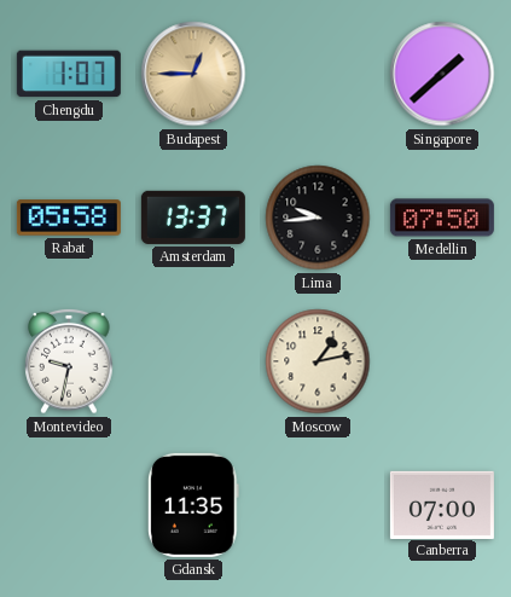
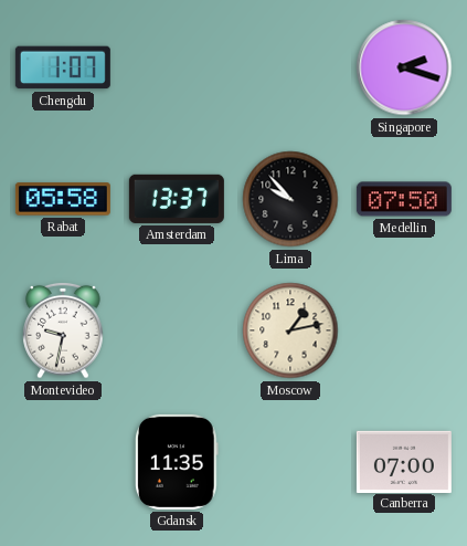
Budapest: 12:45 -> none (193, 74)
Singapore: 1:38 -> 2:18 (404, 67)
Lima: 9:44 -> 9:53 (290, 199)
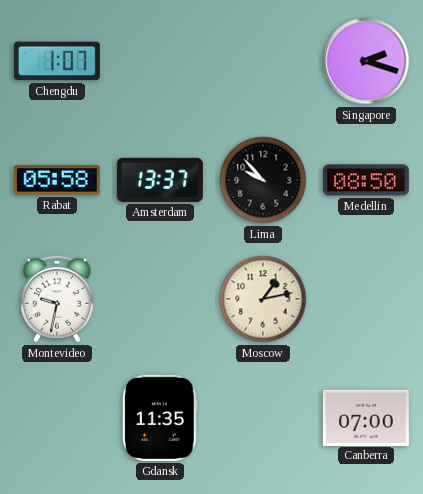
Medellin: 07:50 -> 08:50 (366, 180)
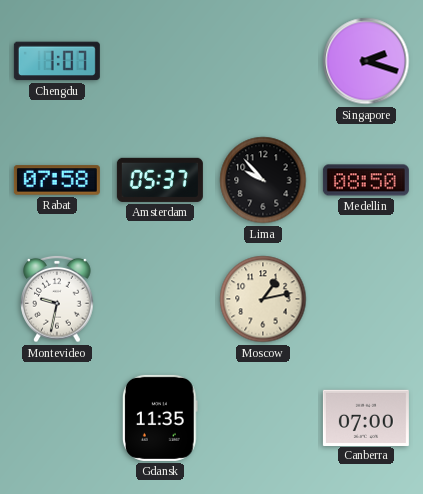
Rabat: 05:58 -> 07:58 (57, 180)
Amsterdam: 13:37 -> 05:37 (160, 180)
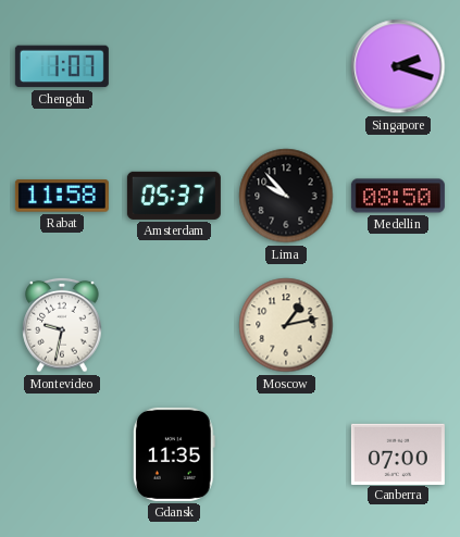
Rabat: 07:58 -> 11:58 (62, 196)
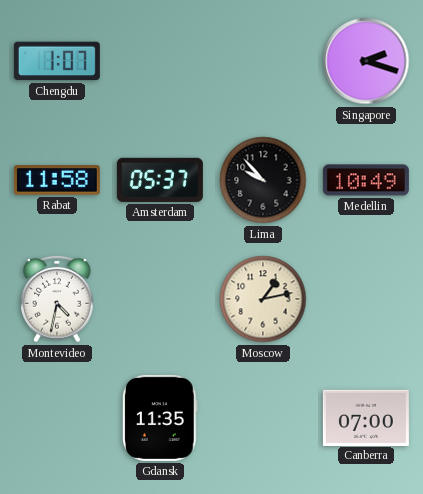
Medellin: 08:50 -> 10:49 (366, 180)
Montevideo: 9:32 -> 4:32 (57, 299)
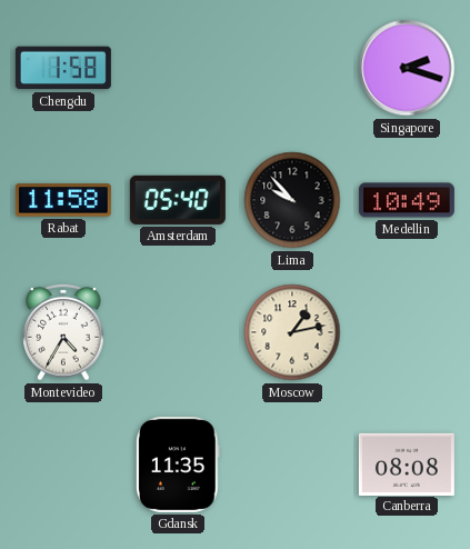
Chengdu: 1:07 -> 1:58 (63, 68)
Amsterdam: 05:37 -> 05:40 (178, 200)
Montevideo: 4:32 -> 4:35 (63, 332)
Canberra: 07:00 -> 08:08 (407, 463)
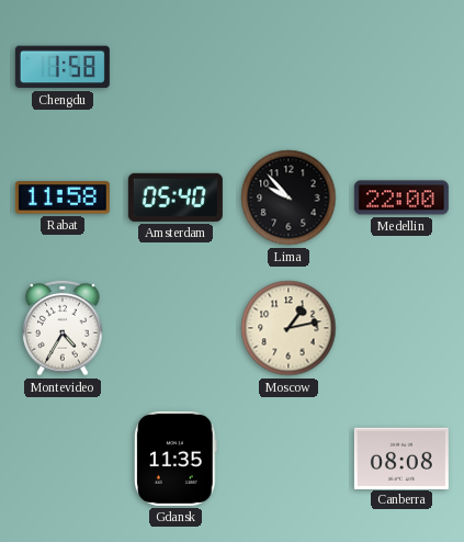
Singapore: 2:18 -> none (407, 68)
Medellin: 10:49 -> 22:00 (401, 197)
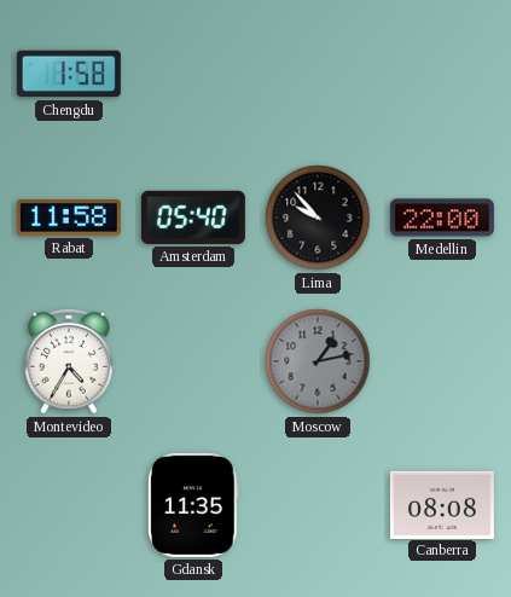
Moscow dial: cream -> grey (318, 361)
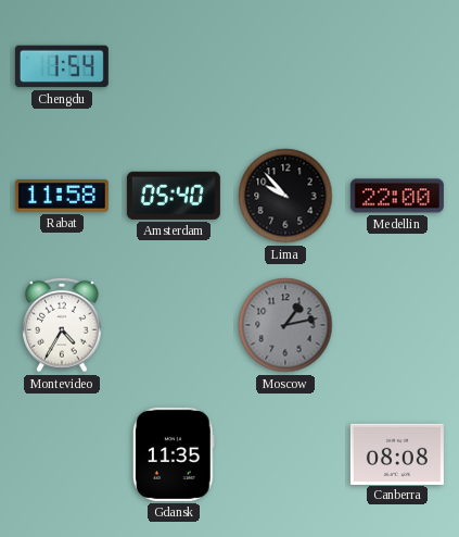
Chengdu: 1:58 -> 1:54 (62, 66)
